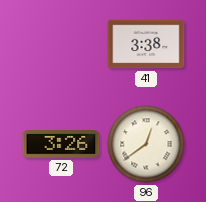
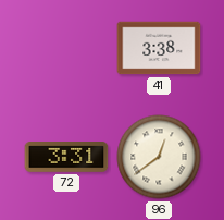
72: 3:26 -> 3:31 (66, 158)
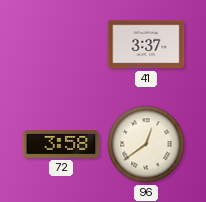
41: 3:38 -> 3:37 (146, 44)
72: 3:31 -> 3:58 (61, 145)
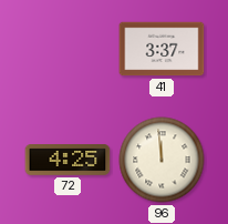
72: 3:58 -> 4:25 (68, 161)
96: 12:39 -> 11:59 (162, 160)
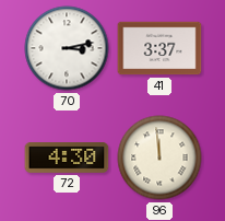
70: none -> 3:13 (67, 48)
72: 4:25 -> 4:30 (67, 159)
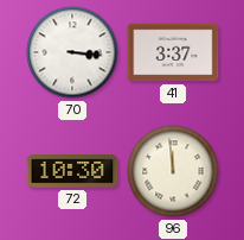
70: 3:13 -> 3:16 (72, 52)
72: 4:30 -> 10:30 (72, 172)
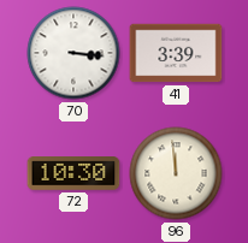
41: 3:37 -> 3:39 (176, 53)
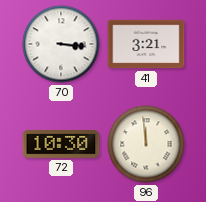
41: 3:39 -> 3:21 (146, 44)
